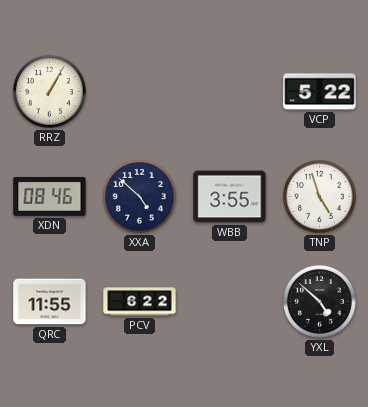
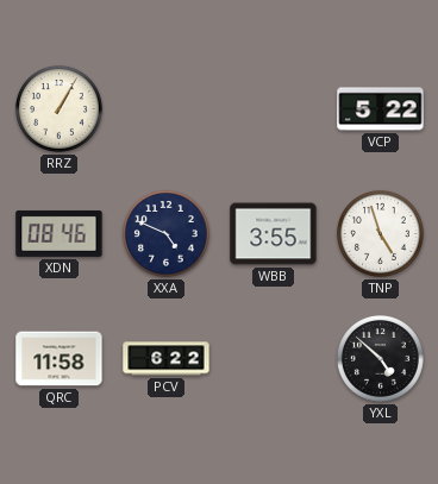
XXA: 4:52 -> 4:49 (165, 233)
QRC: 11:55 -> 11:58 (60, 359)
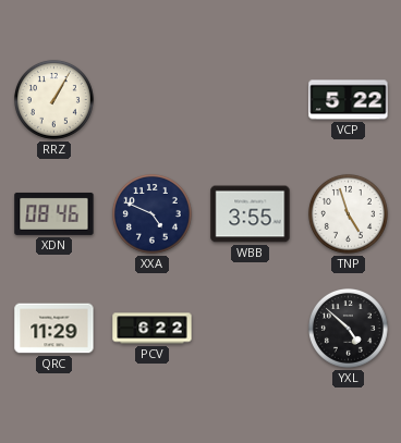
QRC: 11:58 -> 11:29 (54, 329)
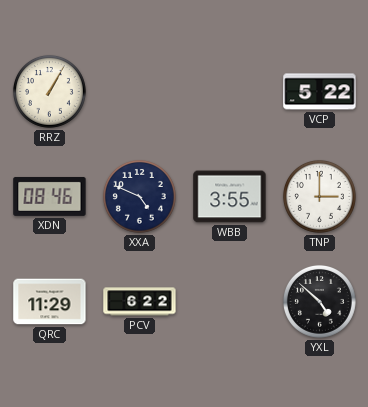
TNP: 4:57 -> 3:00 (319, 196)
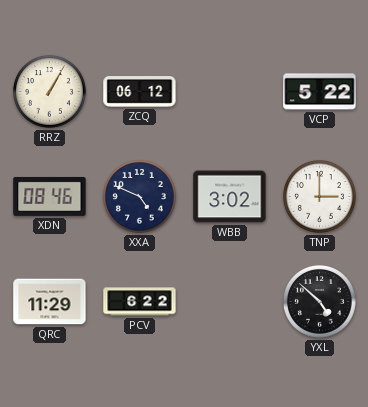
ZCQ: none -> 06:12 (140, 92)
WBB: 3:55 -> 3:02 (230, 197)
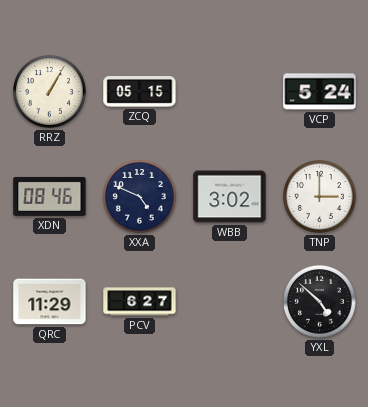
ZCQ: 06:12 -> 05:15 (140, 92)
VCP: 5:22 -> 5:24 (320, 92)
PCV: 6:22 -> 6:27 (140, 302)
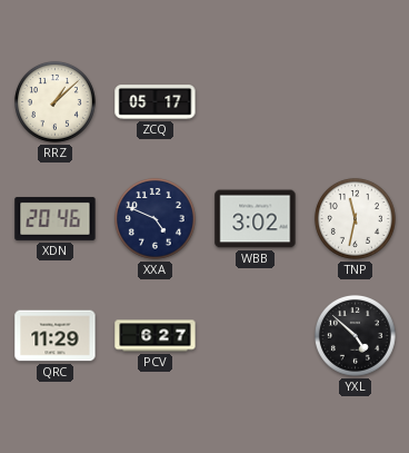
RRZ: 1:05 -> 1:08 (54, 101)
ZCQ: 05:15 -> 05:17 (156, 102)
VCP: 5:24 -> none (320, 92)
XDN: 08:46 -> 20:46 (56, 218)
TNP: 3:00 -> 11:32 (355, 218)
